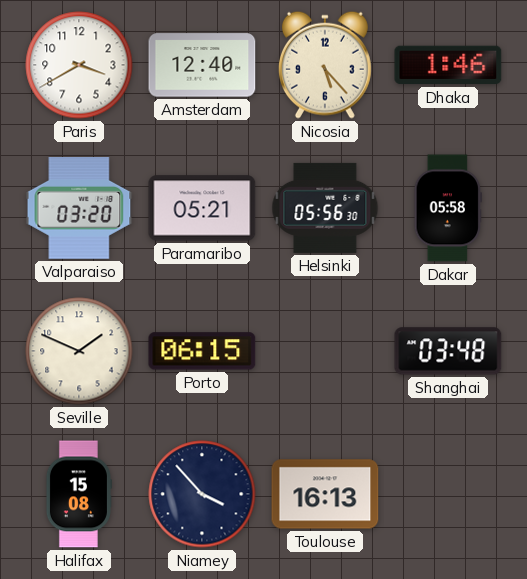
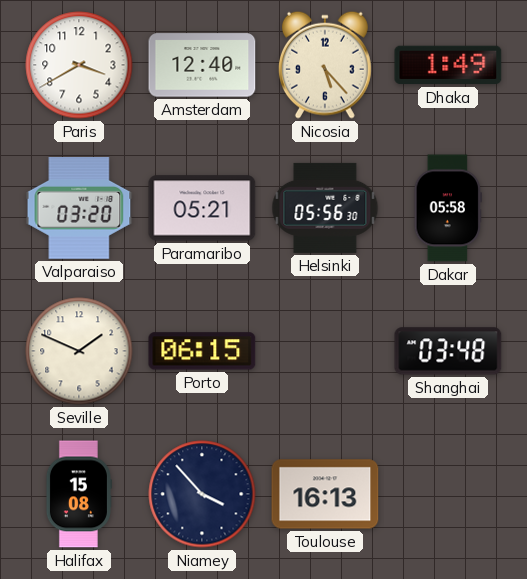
Dhaka: 1:46 -> 1:49 (448, 65)
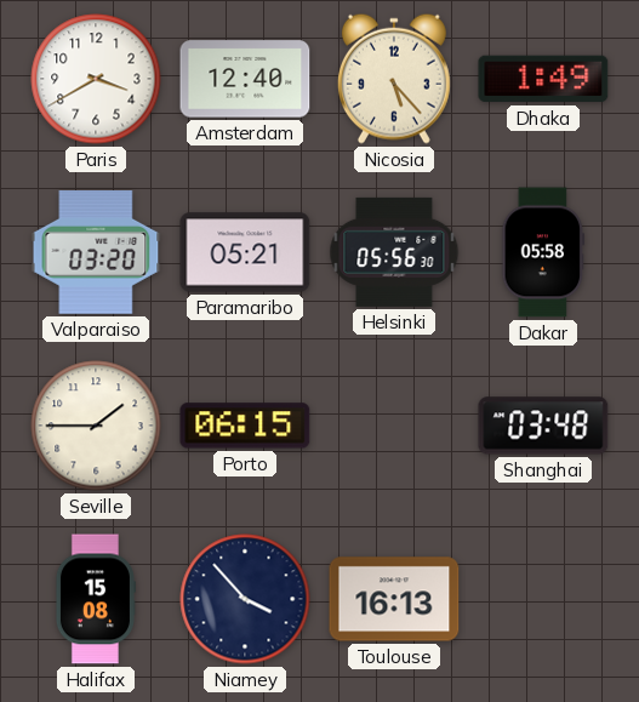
Seville: 1:49 -> 1:45 (96, 426)
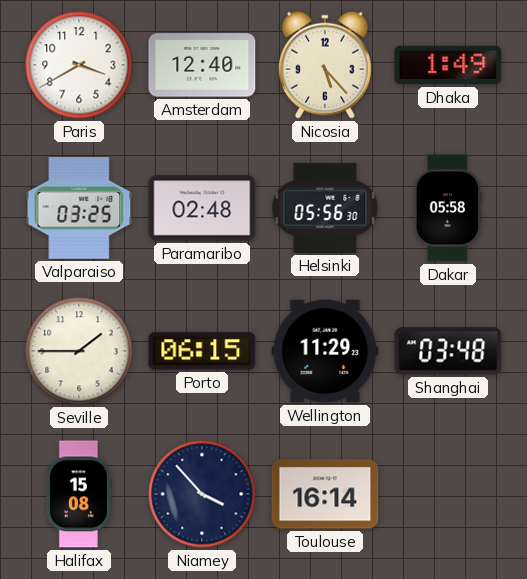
Valparaiso: 03:20 -> 03:25 (79, 209)
Paramaribo: 05:21 -> 02:48 (202, 208)
Wellington: none -> 11:29 (325, 351)
Toulouse: 16:13 -> 16:14 (325, 494)
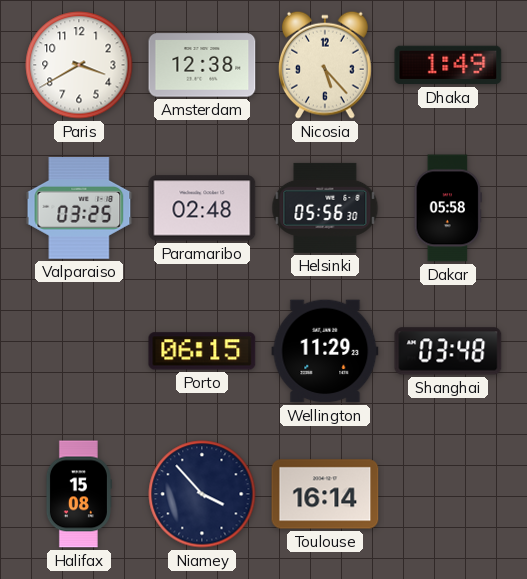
Amsterdam: 12:40 -> 12:38 (202, 65)
Seville: 1:45 -> none (79, 351)
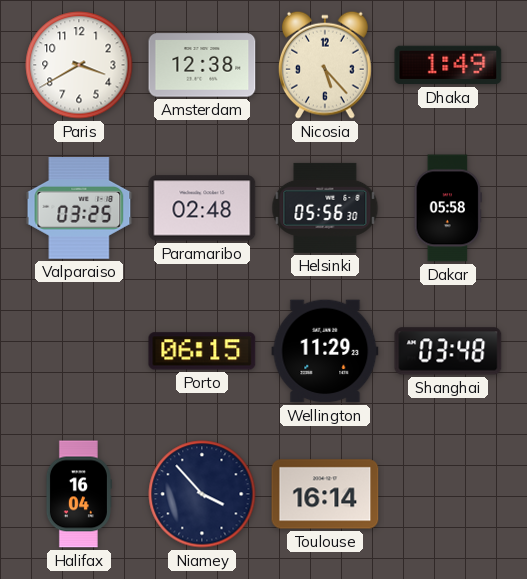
Halifax: 15:08 -> 16:04 (78, 494)
